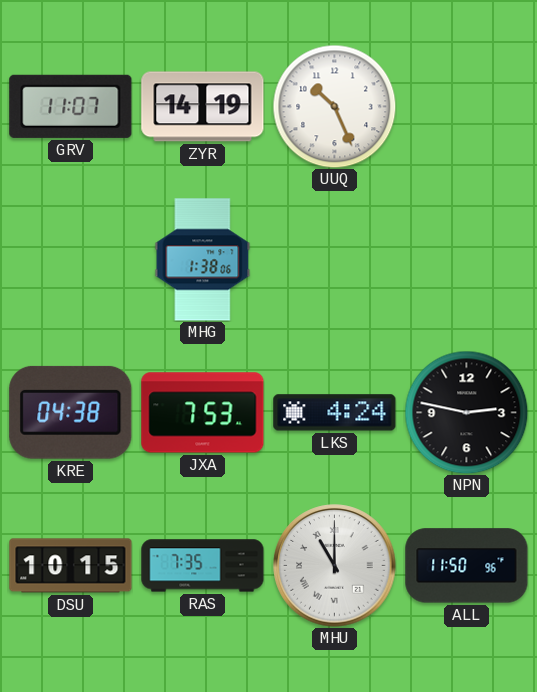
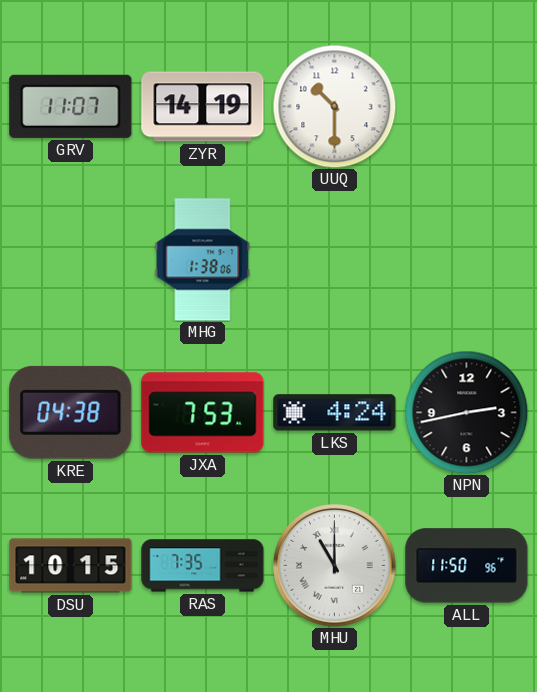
UUQ: 10:26 -> 10:30 (334, 106)
NPN: 2:47 -> 2:43 (466, 412)
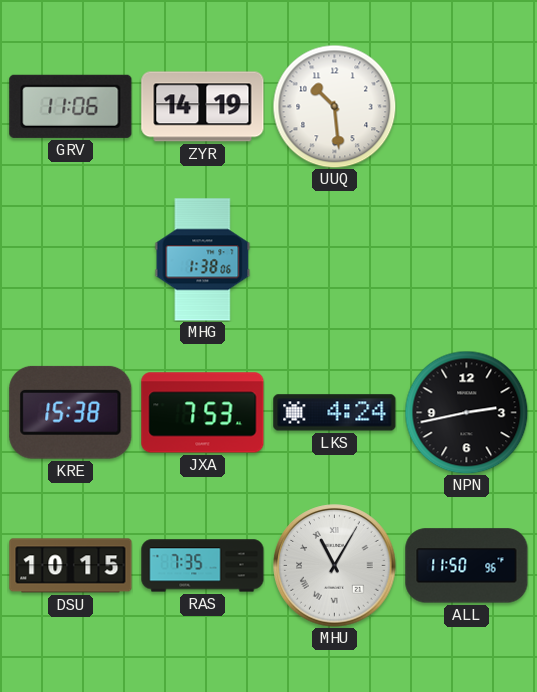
GRV: 11:07 -> 11:06 (71, 106)
UUQ: 10:30 -> 10:29 (334, 106)
KRE: 04:38 -> 15:38 (71, 412)
MHU: 11:00 -> 11:05 (335, 566)
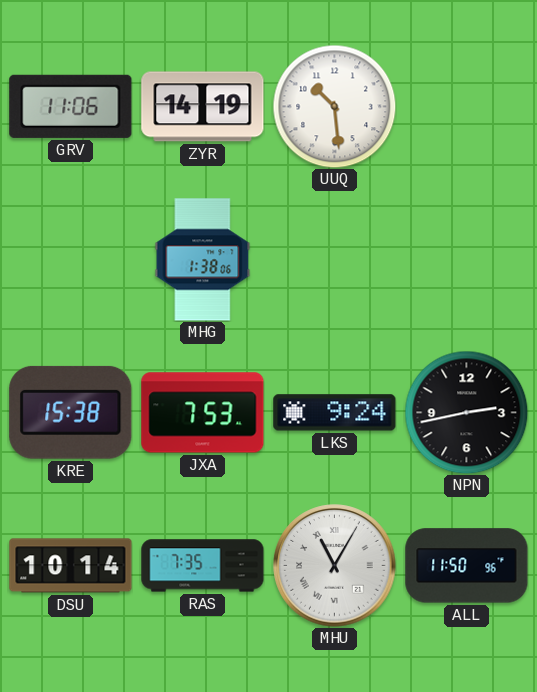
LKS: 4:24 -> 9:24 (335, 413)
DSU: 10:15 -> 10:14 (71, 566)
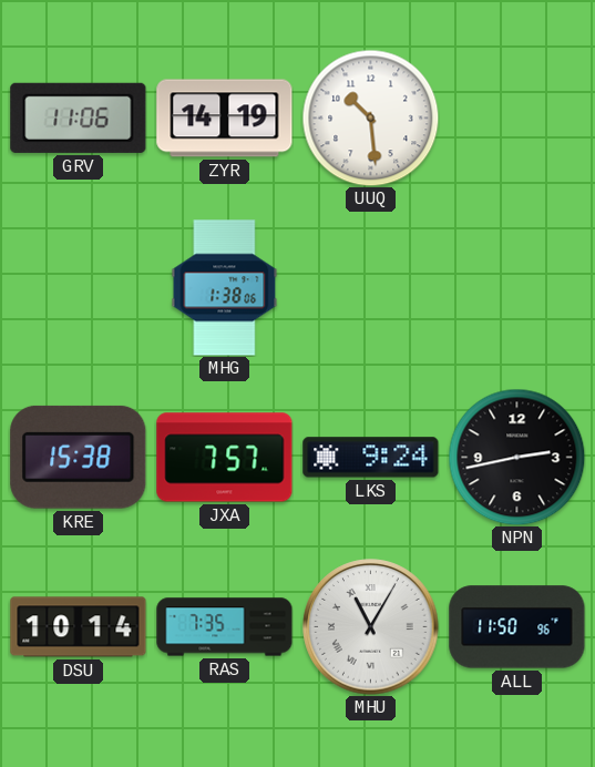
JXA: 7:53 -> 7:57 (225, 458)
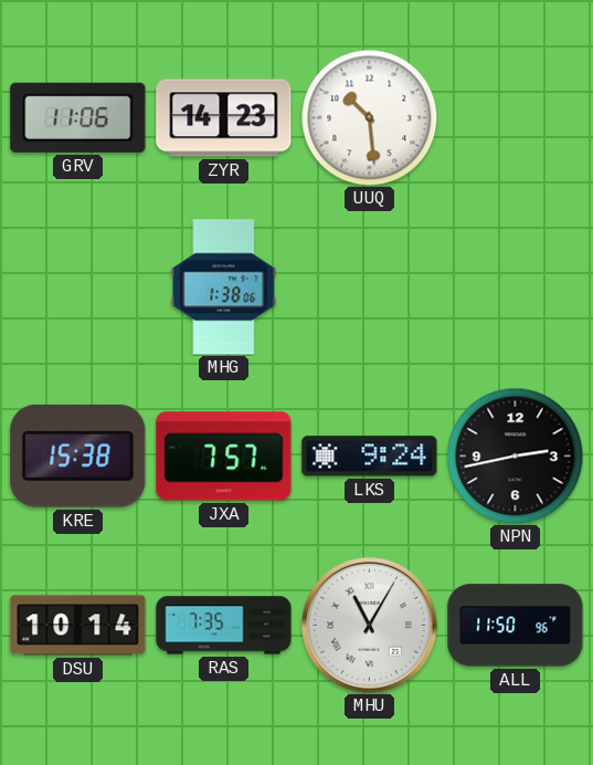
ZYR: 14:19 -> 14:23 (224, 118)
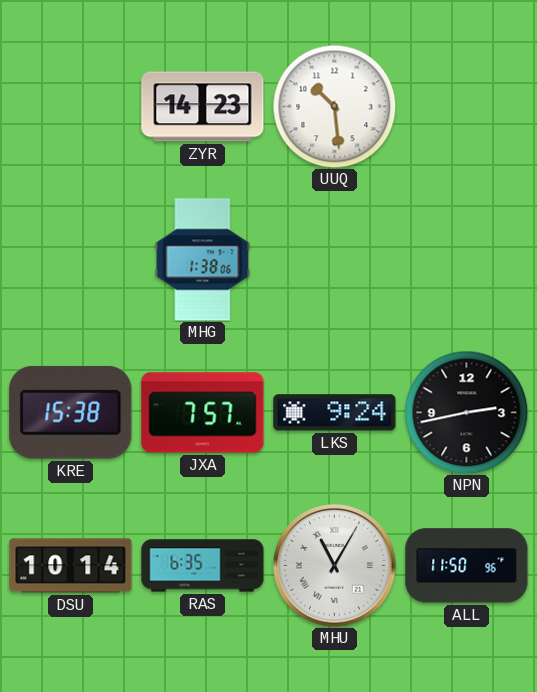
GRV: 11:06 -> none (78, 117)
RAS: 7:35 -> 6:35 (203, 566)
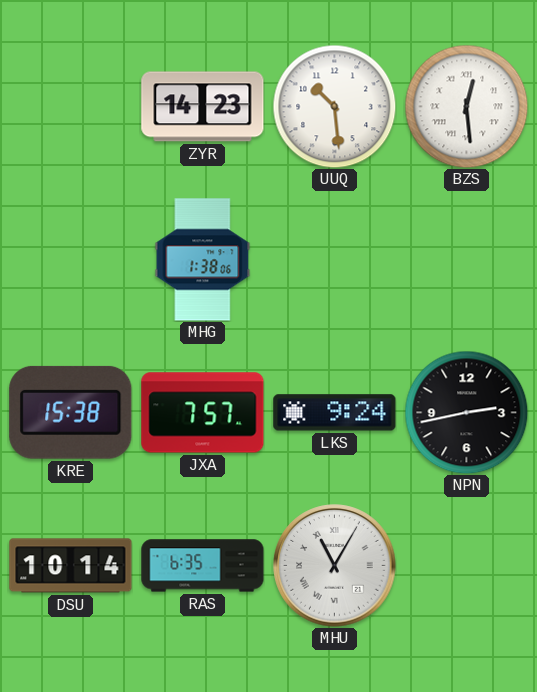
BZS: none -> 12:29 (466, 106)
ALL: 11:50 -> none (467, 566)
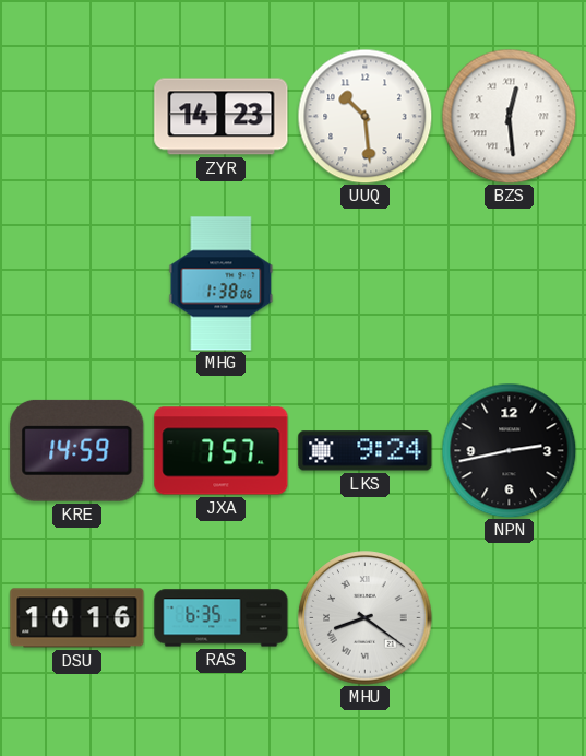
KRE: 15:38 -> 14:59 (77, 450)
DSU: 10:14 -> 10:16 (77, 618)
MHU: 11:05 -> 8:21 (366, 618)
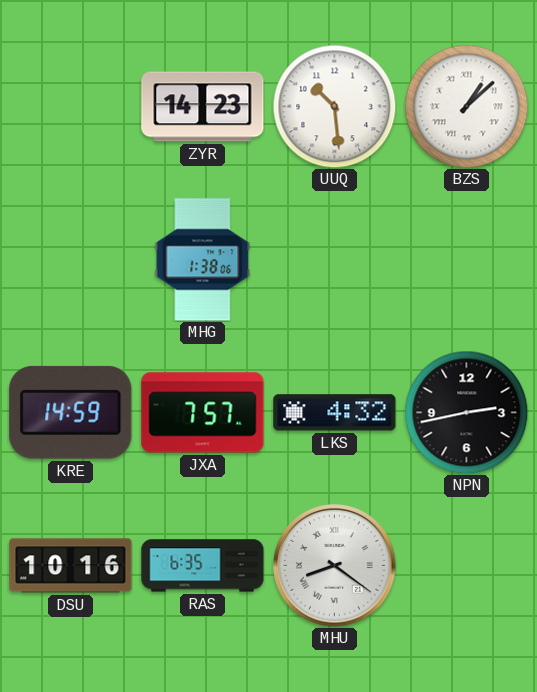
BZS: 12:29 -> 1:08 (466, 106)
LKS: 9:24 -> 4:32 (335, 413)
